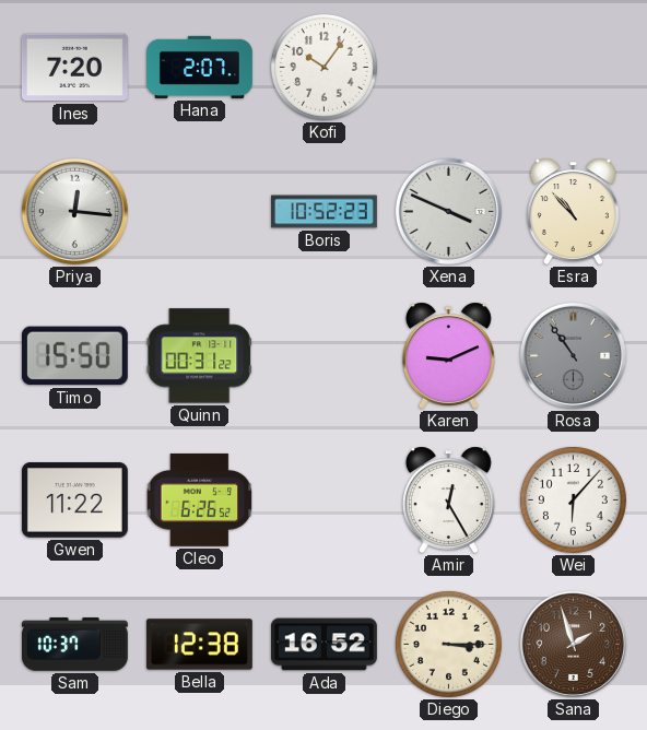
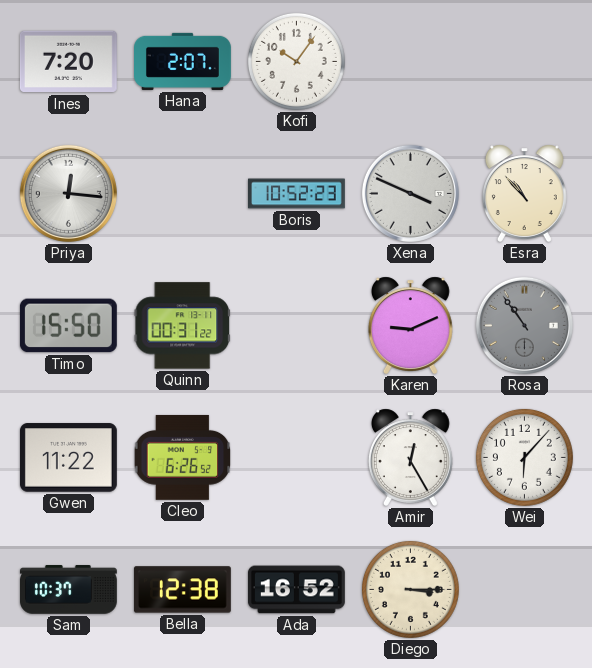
Sana: 1:57 -> none (573, 644)
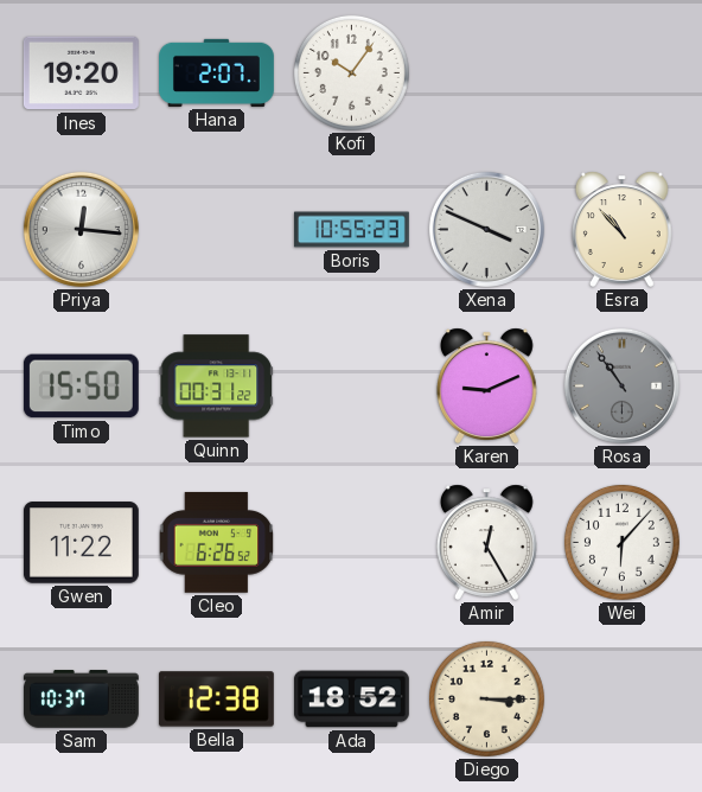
Ines: 7:20 -> 19:20 (81, 74)
Boris: 10:52 -> 10:55 (352, 230)
Ada: 16:52 -> 18:52 (351, 700)
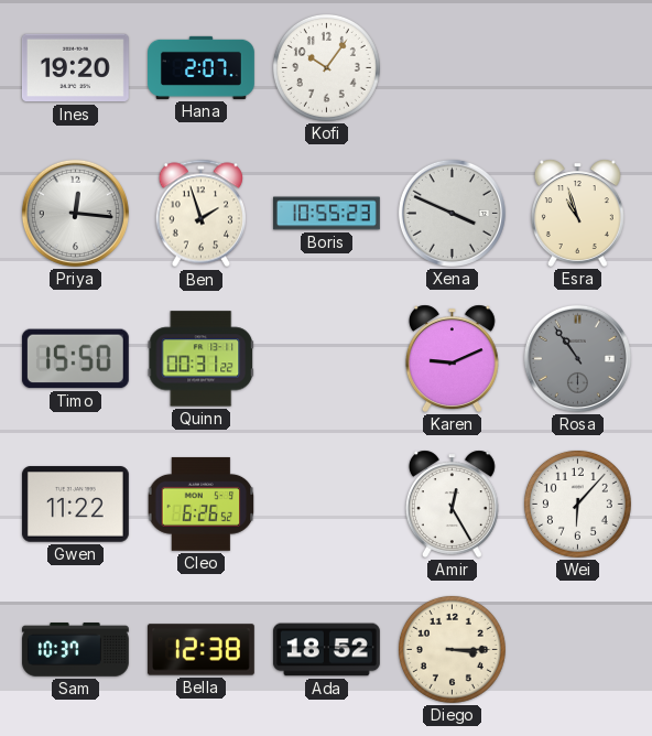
Ben: none -> 1:57 (200, 214)
Esra: 10:53 -> 10:57 (577, 213)
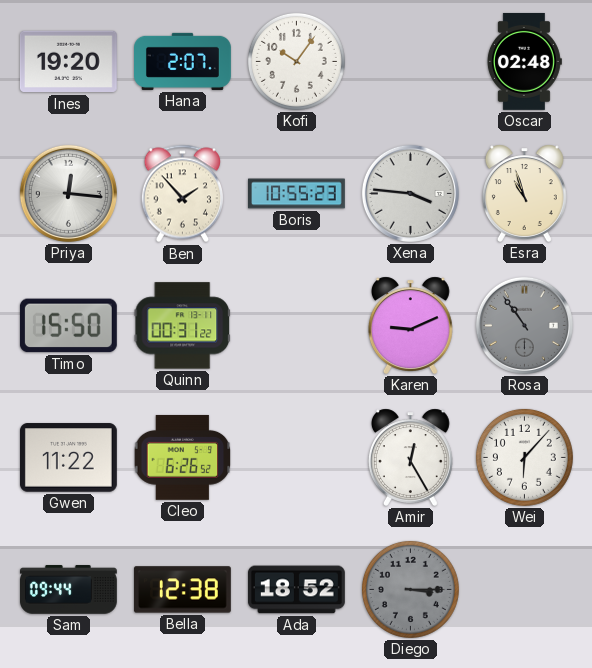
Oscar: none -> 02:48 (524, 61)
Ben: 1:57 -> 1:53 (182, 194)
Xena: 3:49 -> 3:46 (410, 193)
Sam: 10:37 -> 09:44 (68, 590)
Diego dial: cream -> grey (410, 589)
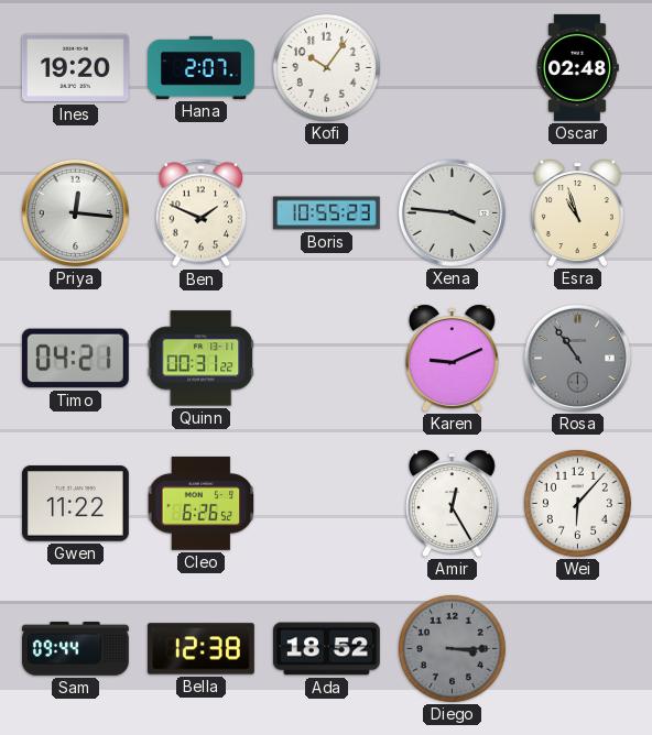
Ben: 1:53 -> 1:49 (200, 213)
Timo: 15:50 -> 04:21 (75, 359)
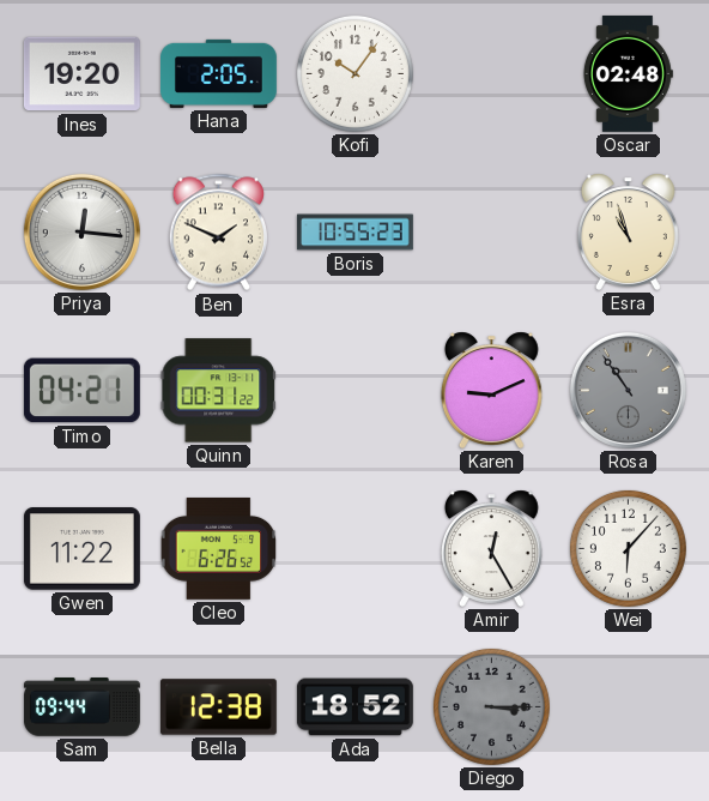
Hana: 2:07 -> 2:05 (219, 73)
Xena: 3:46 -> none (452, 212)
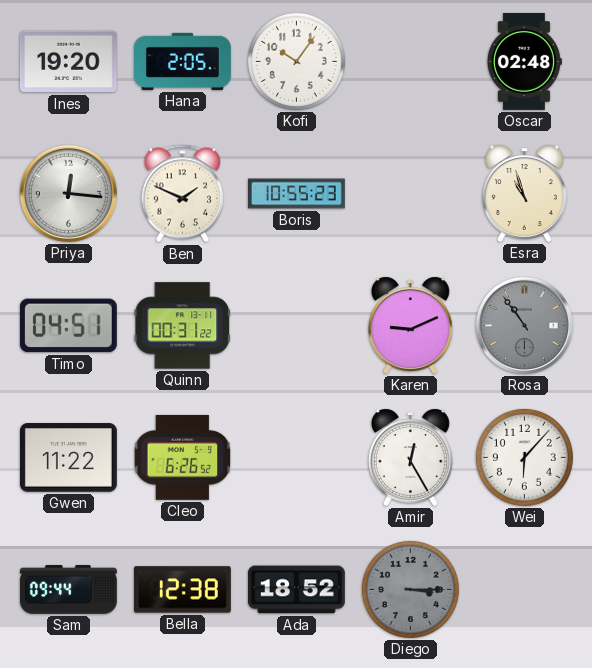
Timo: 04:21 -> 04:51 (68, 326)
